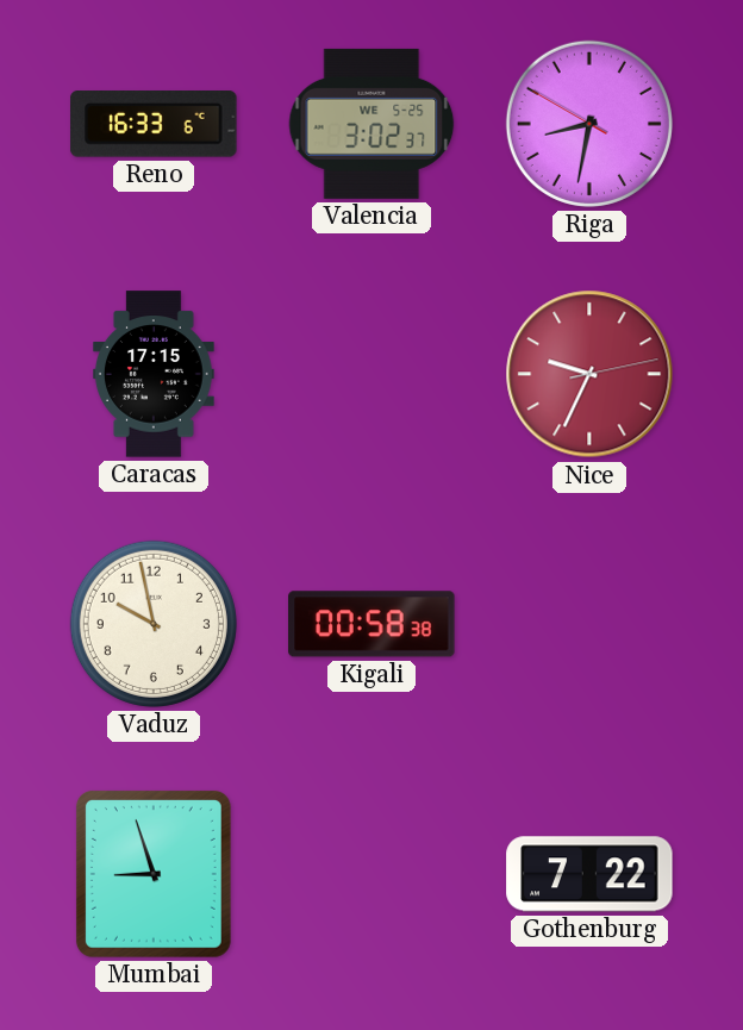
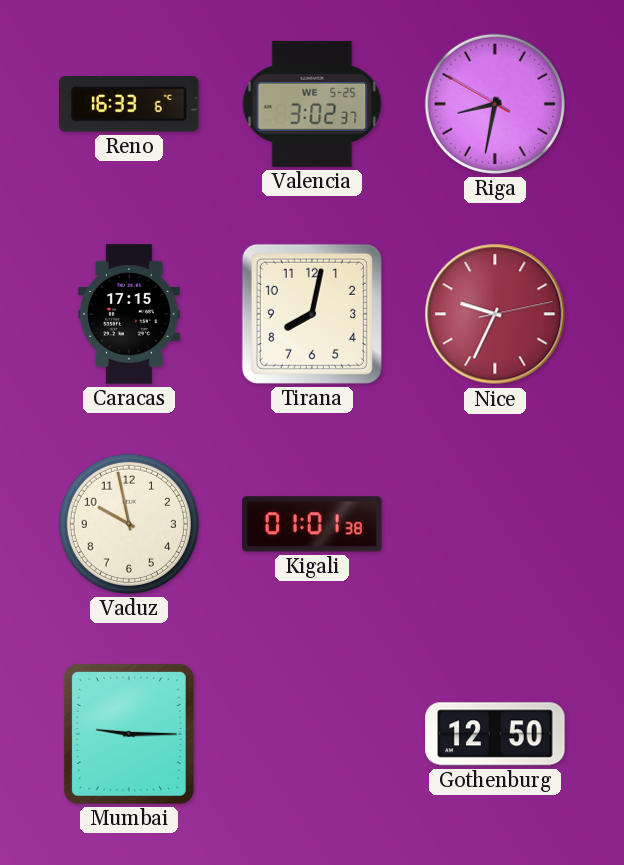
Tirana: none -> 8:02 (312, 314)
Kigali: 00:58 -> 01:01 (312, 524)
Mumbai: 8:57 -> 9:15 (129, 734)
Gothenburg: 7:22 -> 12:50 (495, 734)
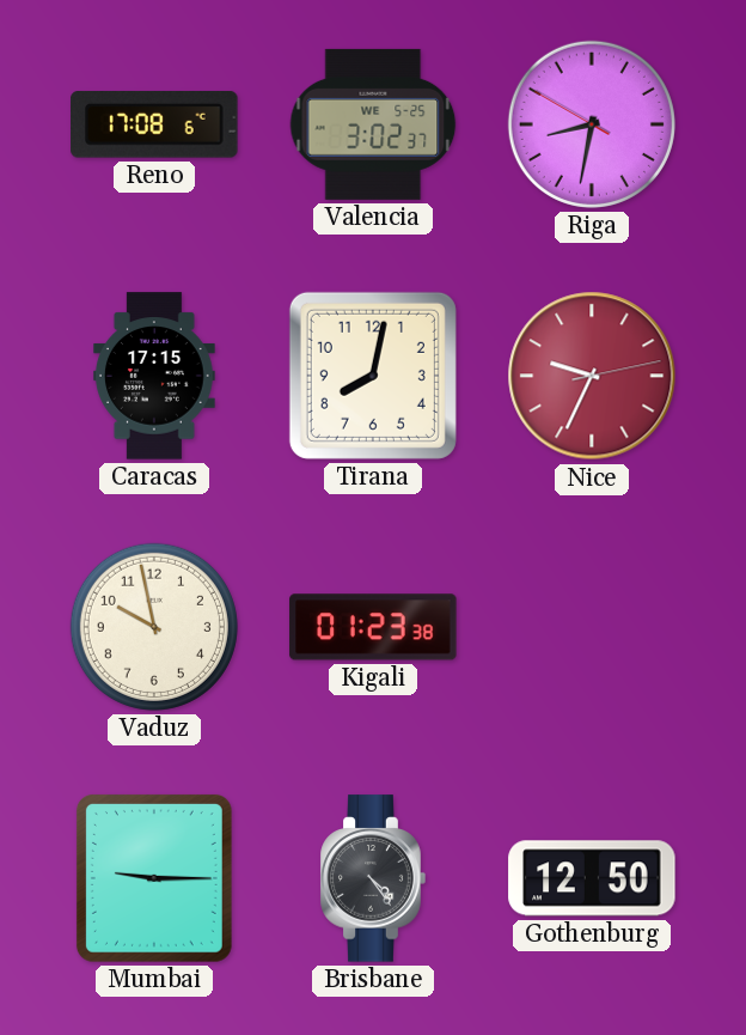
Reno: 16:33 -> 17:08 (154, 124)
Kigali: 01:01 -> 01:23 (373, 627)
Brisbane: none -> 4:24 (373, 878)
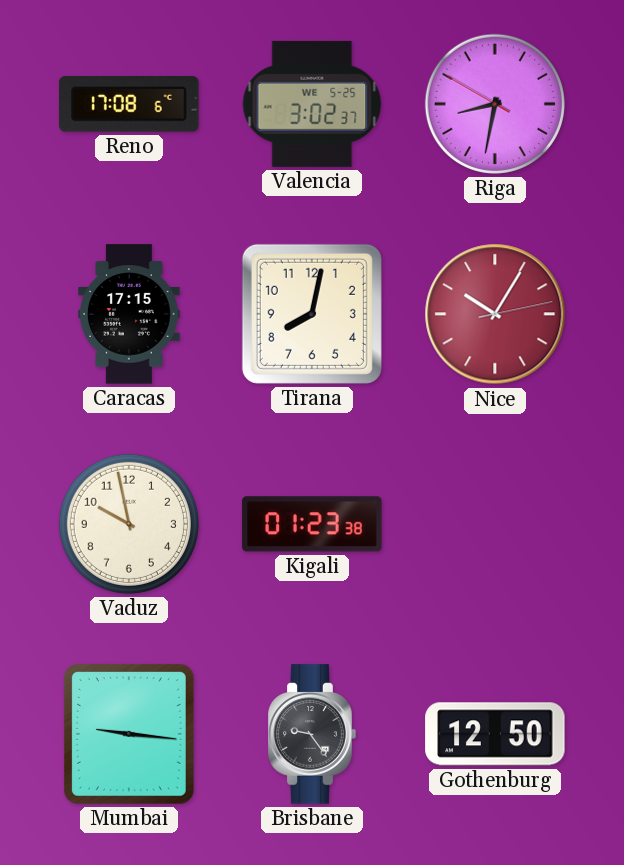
Nice: 9:34 -> 10:05 (495, 314)
Mumbai: 9:15 -> 9:16 (129, 734)
Brisbane: 4:24 -> 9:24 (312, 734)
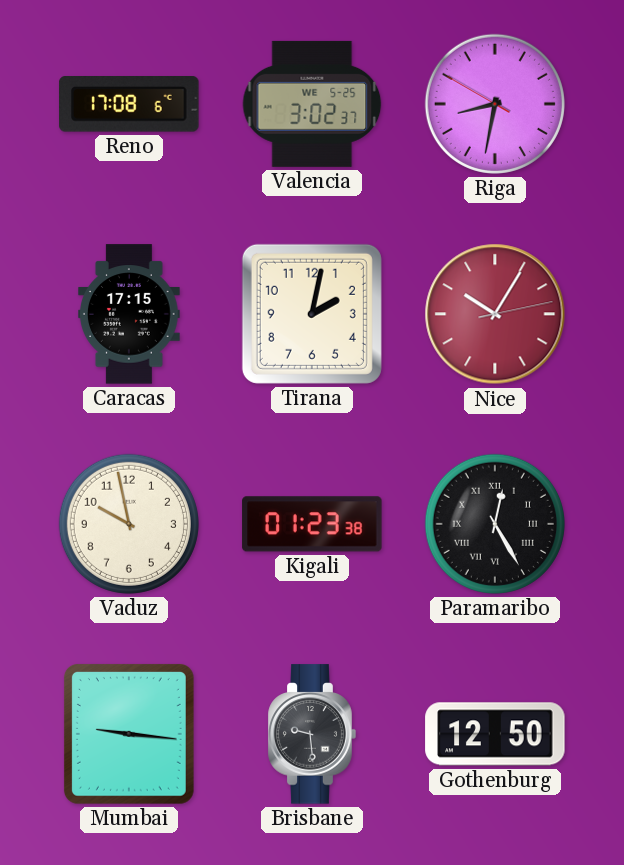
Tirana: 8:02 -> 2:02 (312, 314)
Paramaribo: none -> 12:25 (495, 524)
Brisbane: 9:24 -> 9:29 (312, 734)
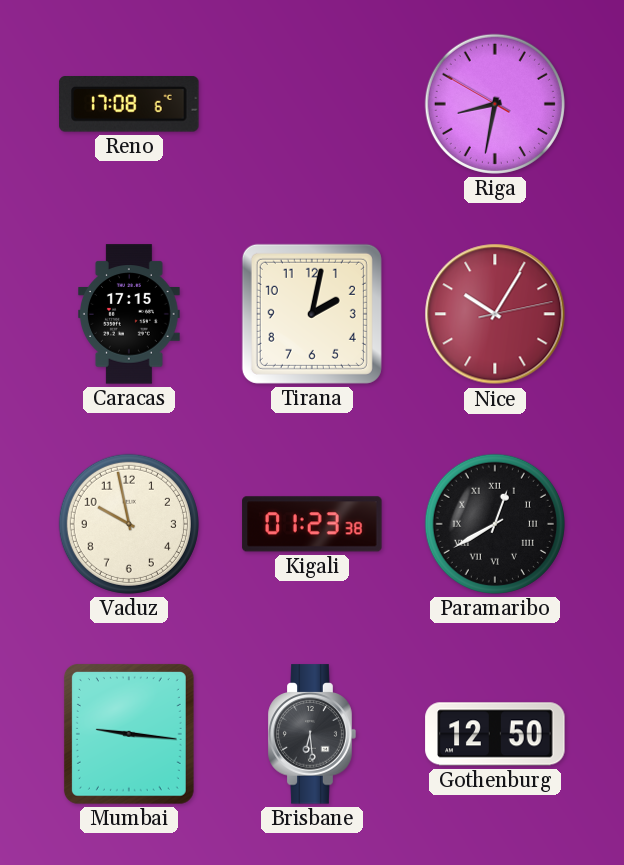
Valencia: 3:02 -> none (312, 104)
Paramaribo: 12:25 -> 12:40 (495, 524)
Brisbane: 9:29 -> 6:29 (312, 734)
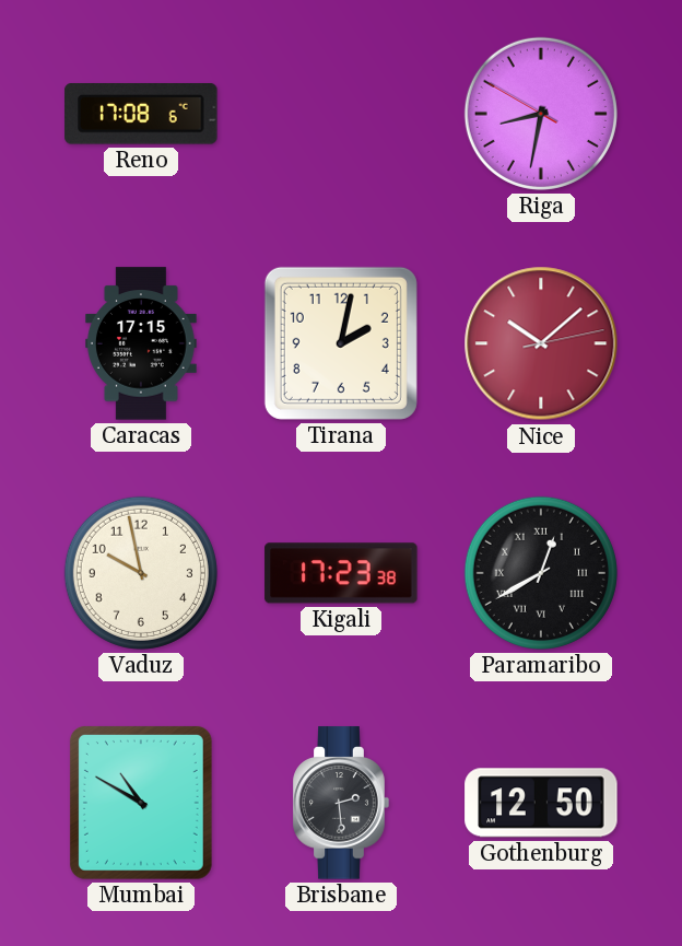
Nice: 10:05 -> 10:08 (541, 343)
Kigali: 01:23 -> 17:23 (341, 573)
Mumbai: 9:16 -> 10:50 (141, 803)
Brisbane: 6:29 -> 2:29 (341, 803)
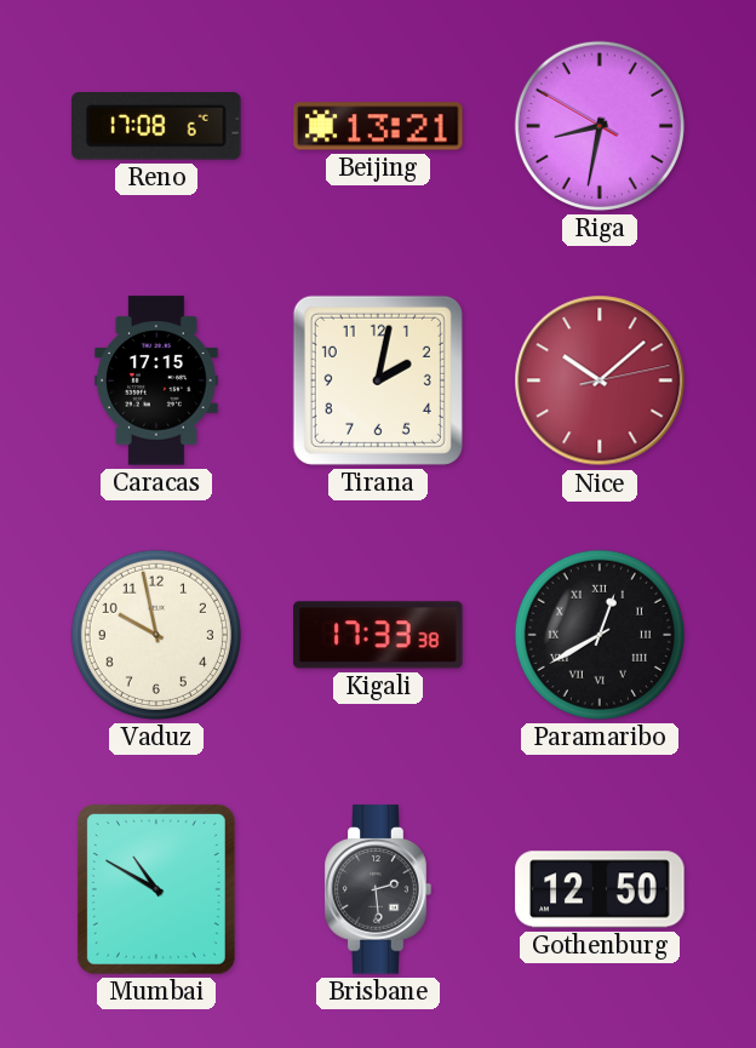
Beijing: none -> 13:21 (378, 126)
Kigali: 17:23 -> 17:33 (378, 635)
